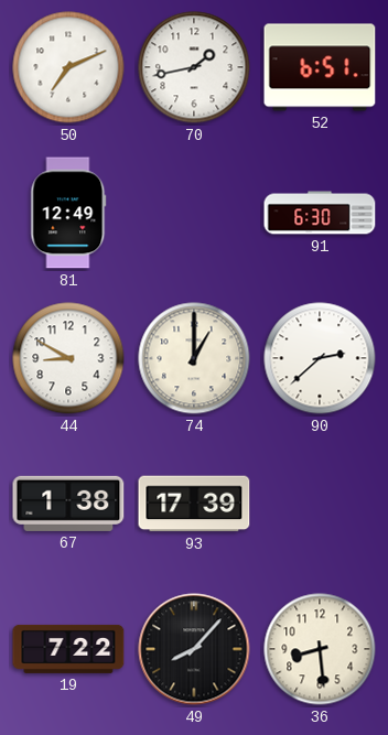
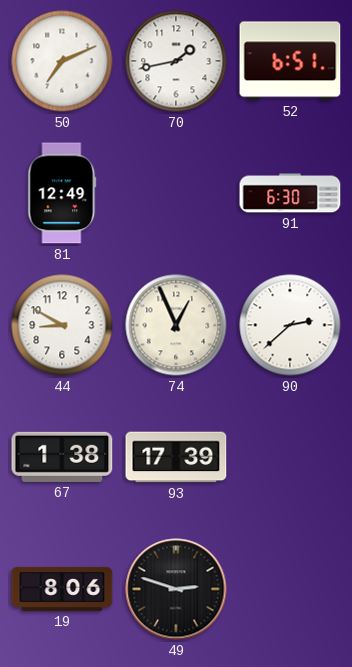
74: 1:00 -> 12:56 (176, 325)
19: 7:22 -> 8:06 (62, 589)
49: 8:07 -> 2:48 (176, 589)
36: 8:29 -> none (320, 649)
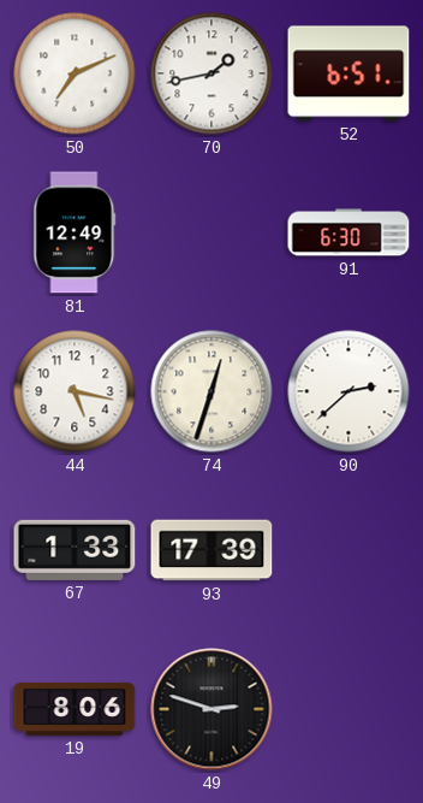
44: 8:50 -> 5:17 (75, 391)
74: 12:56 -> 12:33 (211, 391)
67: 1:38 -> 1:33 (75, 550)
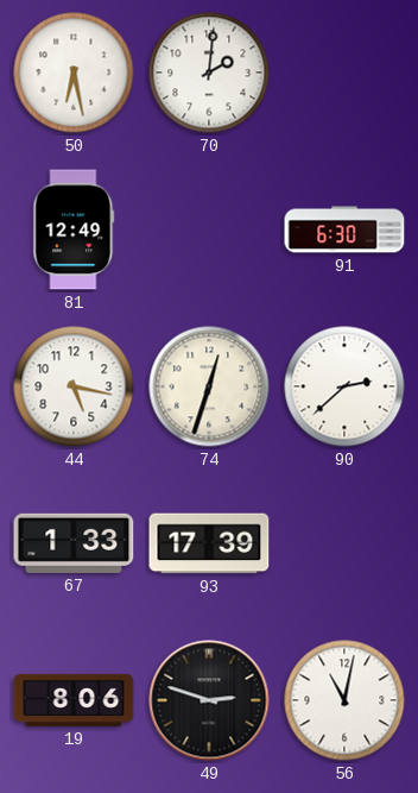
50: 7:11 -> 6:28 (74, 73)
70: 1:43 -> 2:01 (209, 73)
52: 6:51 -> none (348, 73)
56: none -> 11:02 (344, 700)
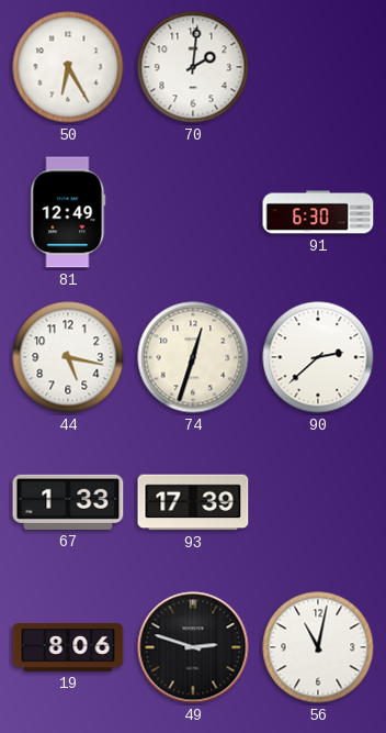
50: 6:28 -> 6:25 (68, 67)
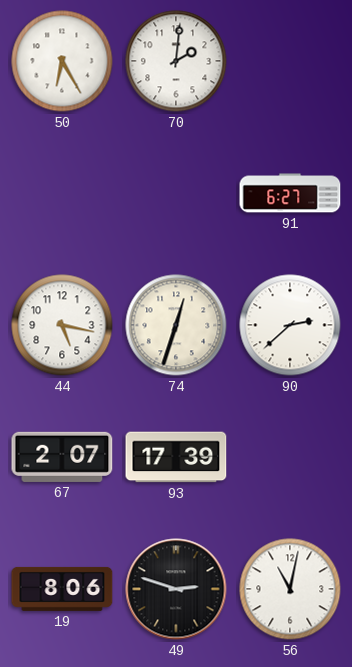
81: 12:49 -> none (68, 212)
91: 6:30 -> 6:27 (290, 193)
67: 1:33 -> 2:07 (62, 457)
